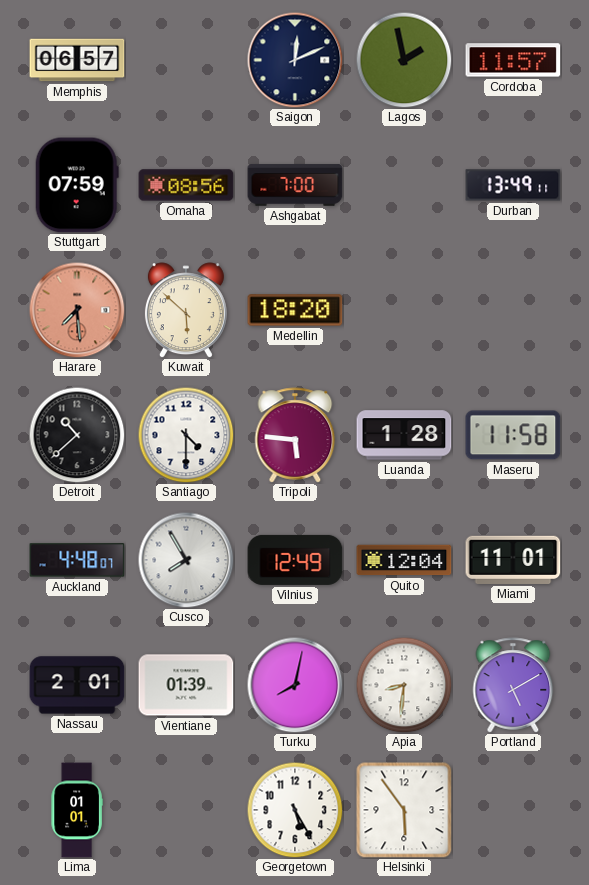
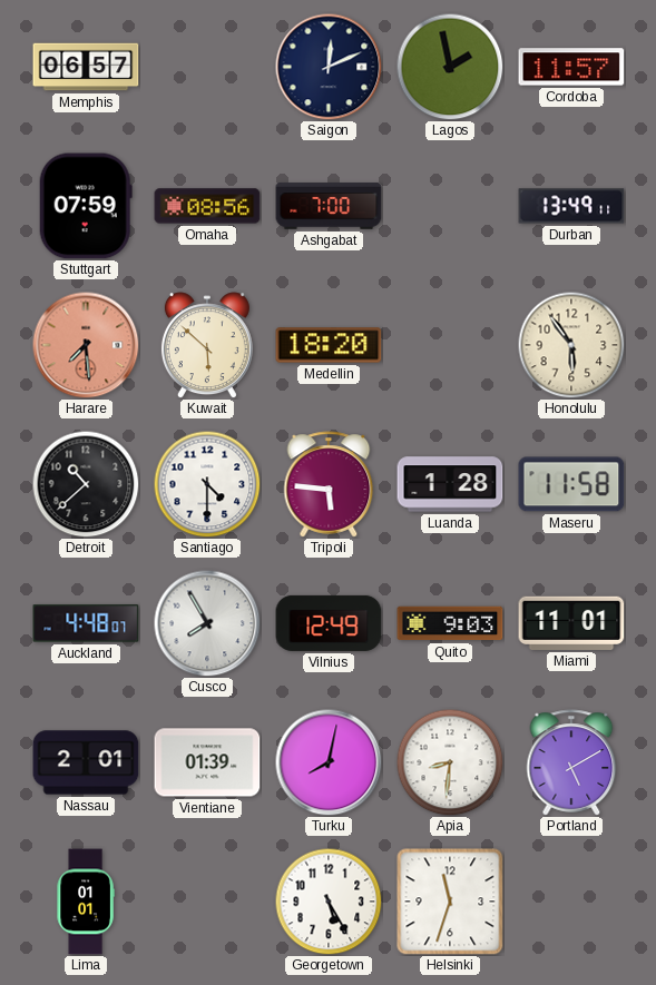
Honolulu: none -> 5:54 (571, 345)
Quito: 12:04 -> 9:03 (450, 623)
Helsinki: 5:54 -> 11:33 (450, 902)
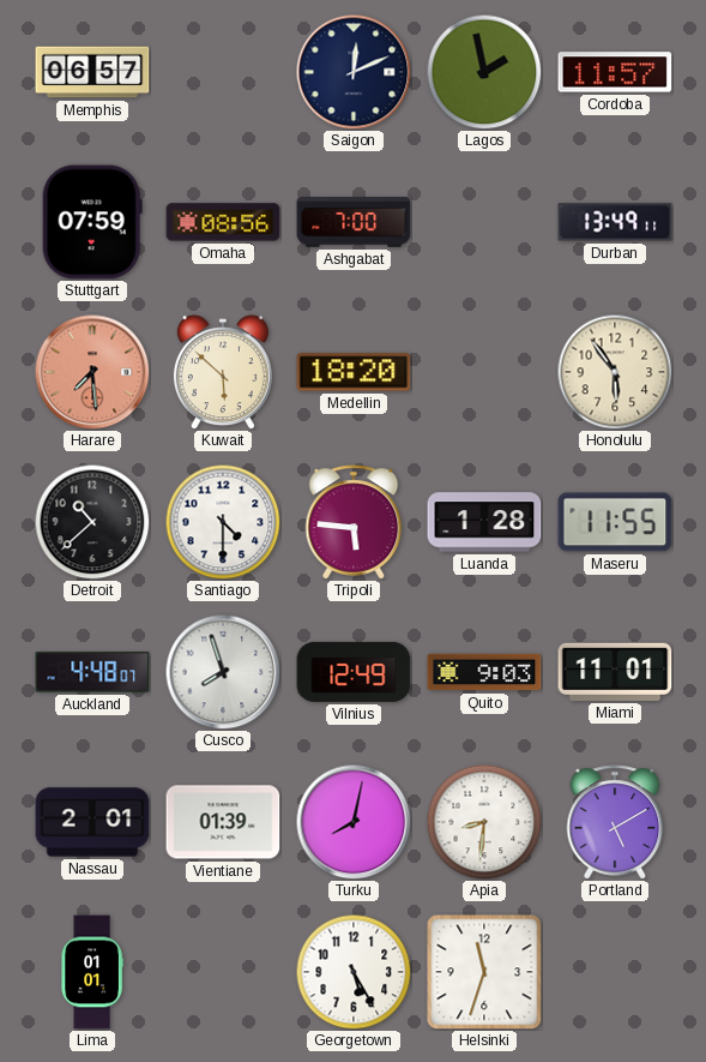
Maseru: 11:58 -> 11:55 (615, 522)
Cusco: 7:55 -> 7:57 (223, 672)
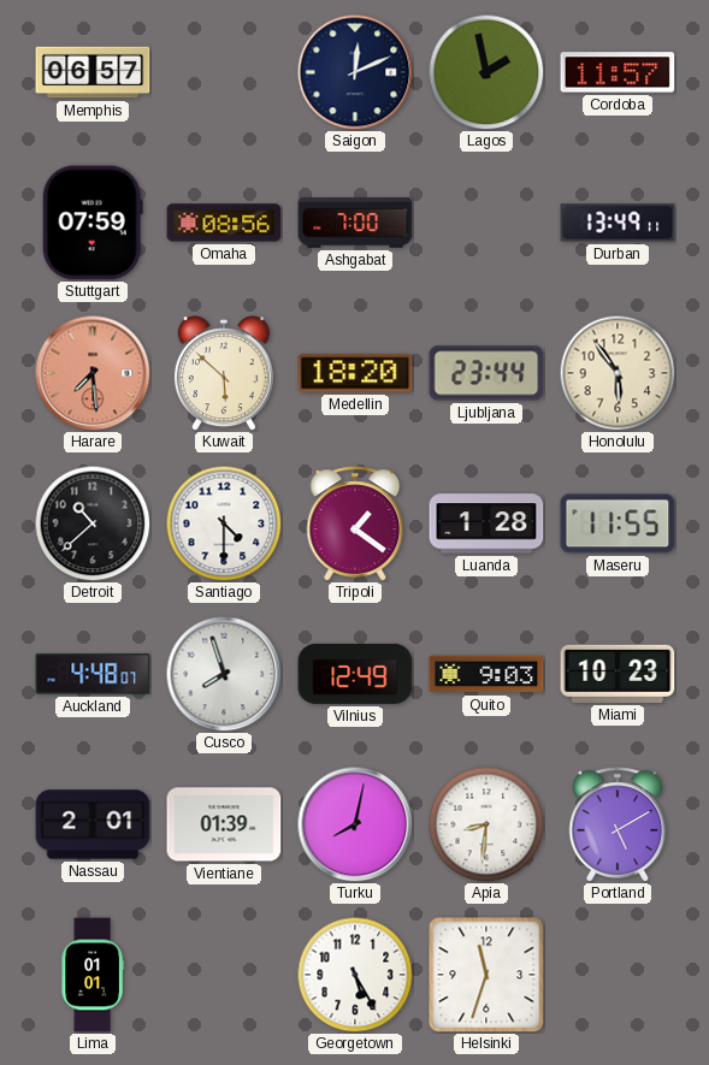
Ljubljana: none -> 23:44 (486, 373)
Tripoli: 5:46 -> 1:21 (355, 523)
Miami: 11:01 -> 10:23 (618, 674)
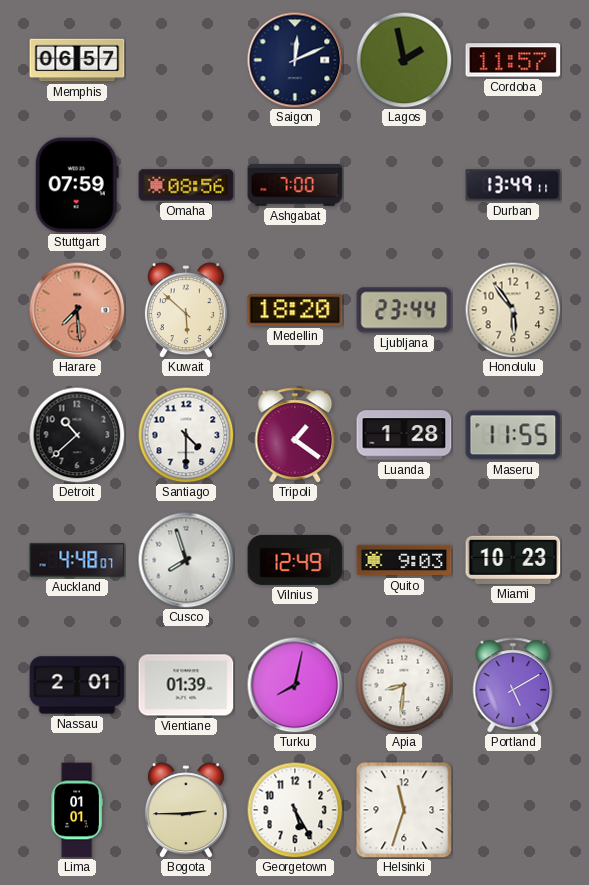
Bogota: none -> 2:45 (186, 810)
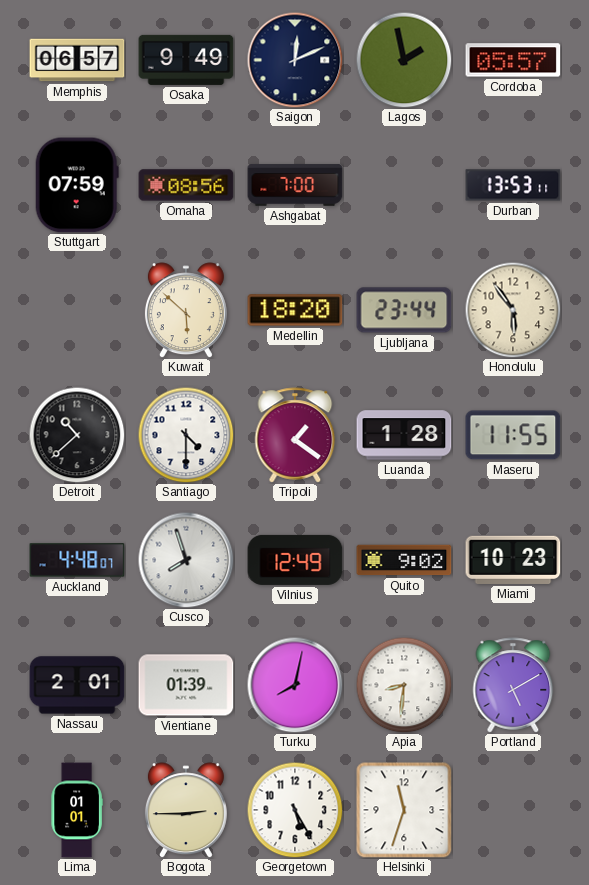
Osaka: none -> 9:49 (186, 60)
Cordoba: 11:57 -> 05:57 (513, 60)
Durban: 13:49 -> 13:53 (513, 185)
Harare: 7:29 -> none (77, 310)
Quito: 9:03 -> 9:02 (404, 560)
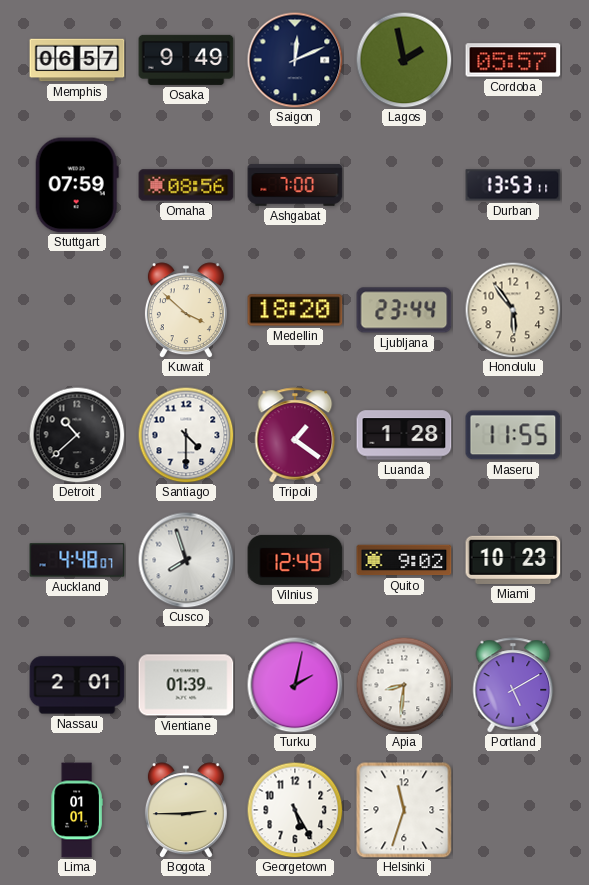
Kuwait: 5:52 -> 3:52 (186, 310)
Turku: 8:02 -> 2:02 (295, 685)
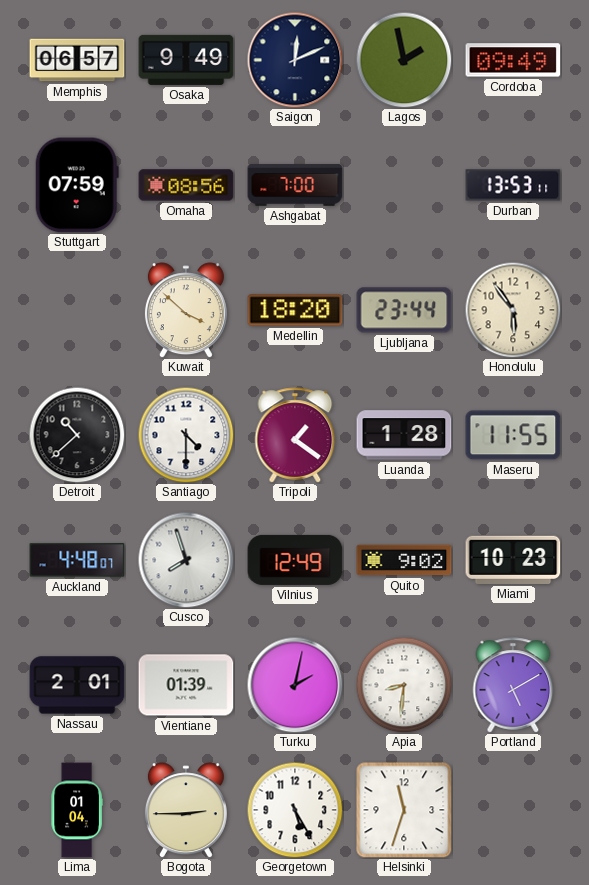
Cordoba: 05:57 -> 09:49 (513, 60)
Lima: 01:01 -> 01:04 (77, 810)
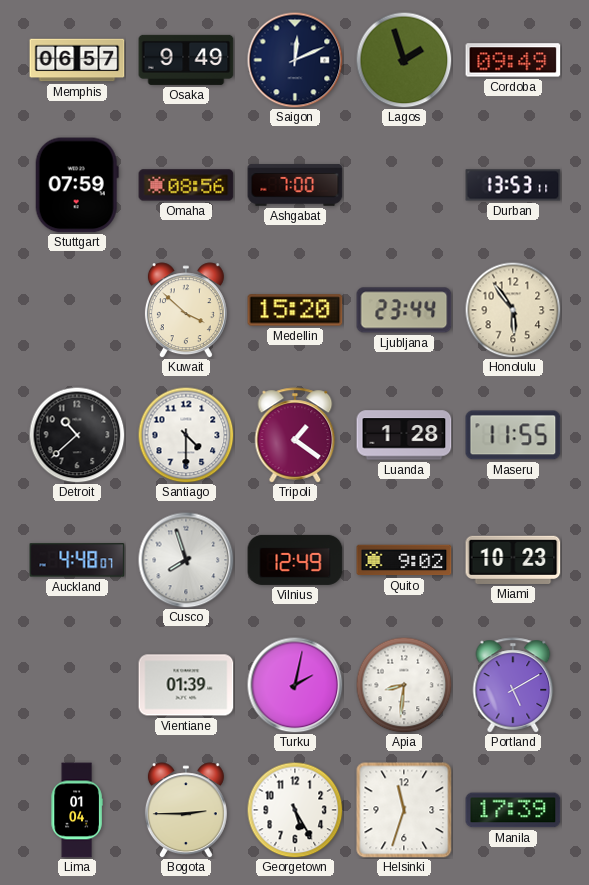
Lagos: 1:58 -> 1:57 (404, 60)
Medellin: 18:20 -> 15:20 (295, 310)
Nassau: 2:01 -> none (77, 685)
Manila: none -> 17:39 (513, 810)
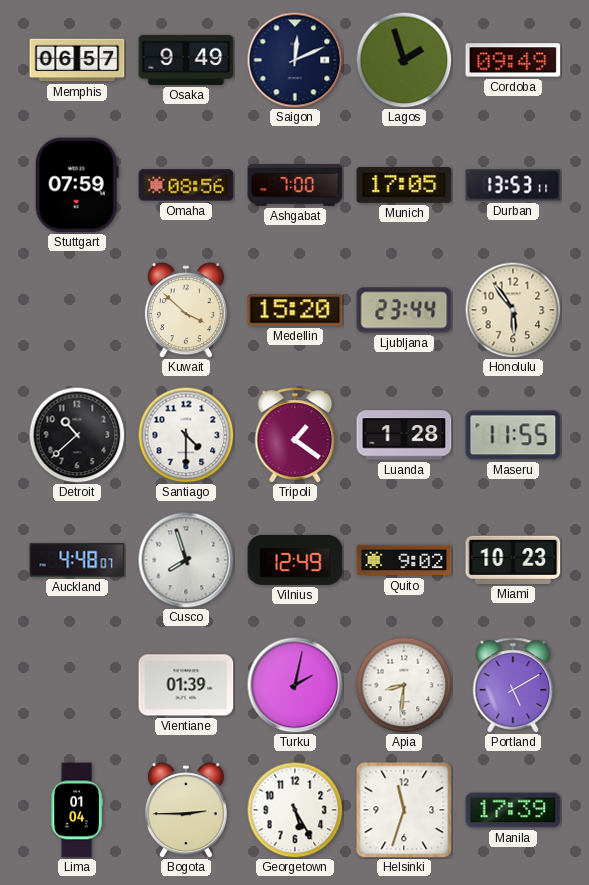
Munich: none -> 17:05 (404, 185)
